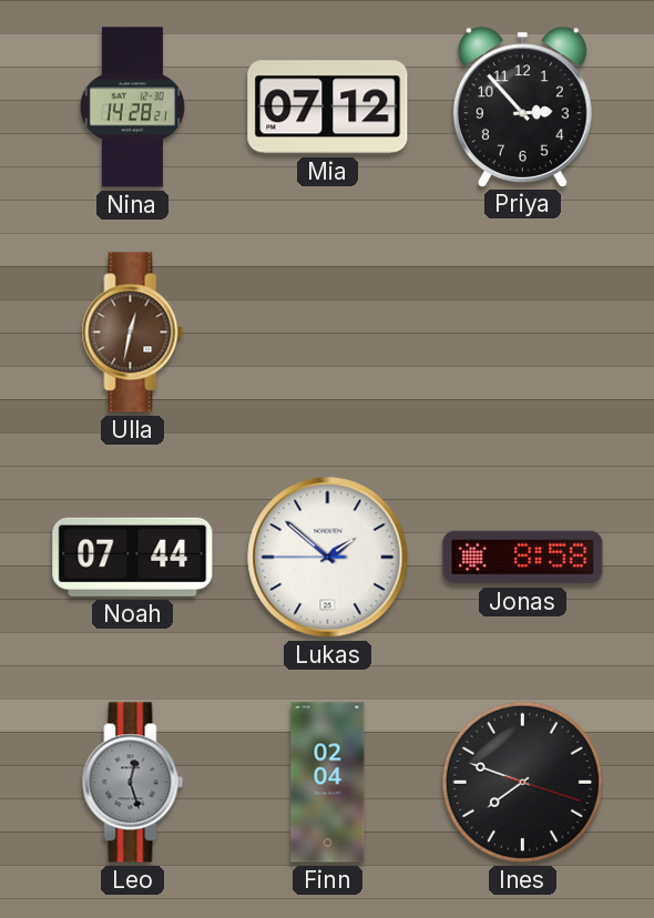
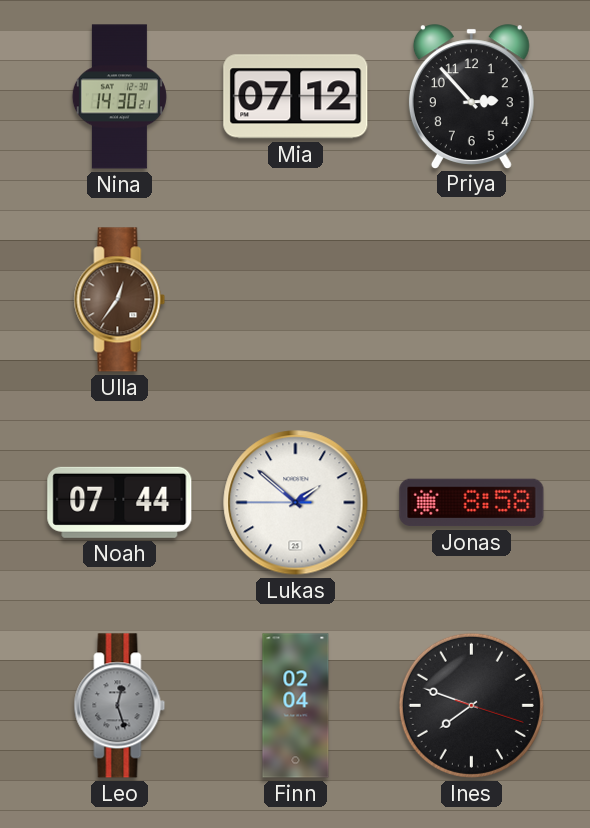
Nina: 14:28 -> 14:30 (119, 97)
Ulla: 12:32 -> 12:36 (120, 300)
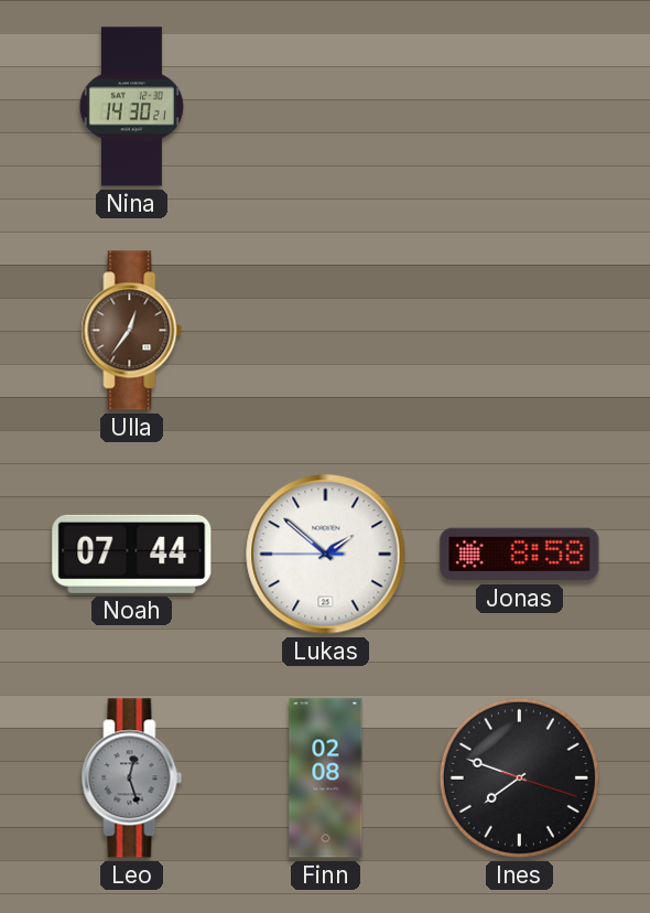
Mia: 07:12 -> none (296, 97)
Priya: 2:53 -> none (471, 96)
Finn: 02:04 -> 02:08 (326, 778)
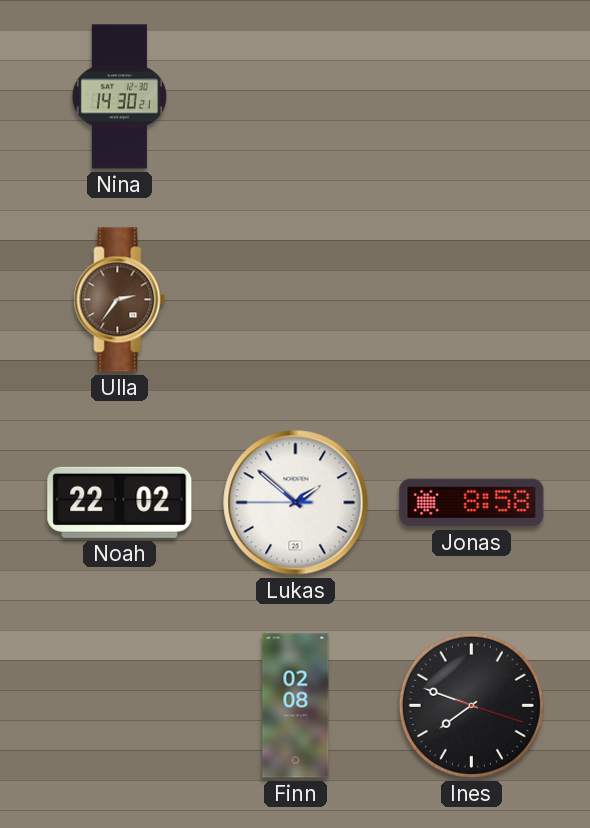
Ulla: 12:36 -> 2:36 (120, 300)
Noah: 07:44 -> 22:02 (120, 502)
Leo: 12:27 -> none (132, 778)
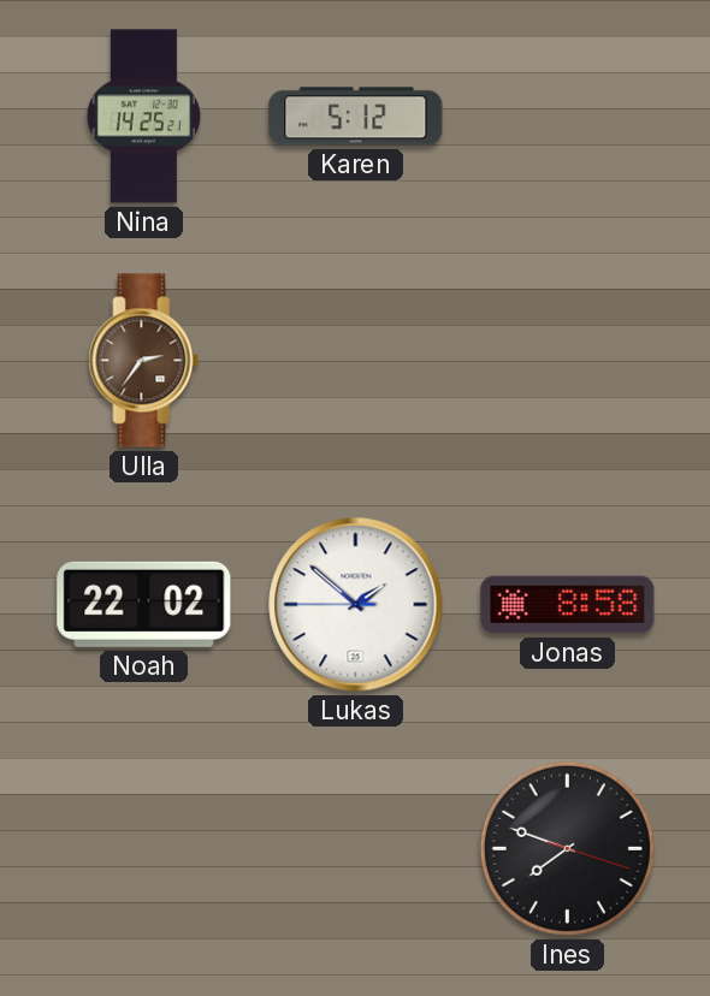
Nina: 14:30 -> 14:25 (143, 117)
Karen: none -> 5:12 (356, 117)
Finn: 02:08 -> none (296, 706)
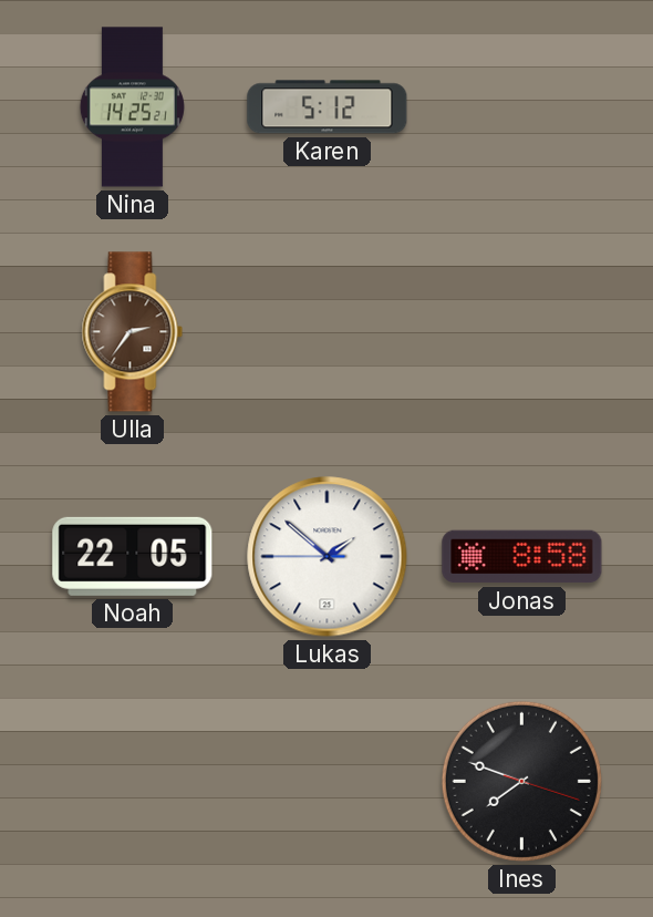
Noah: 22:02 -> 22:05 (133, 556)
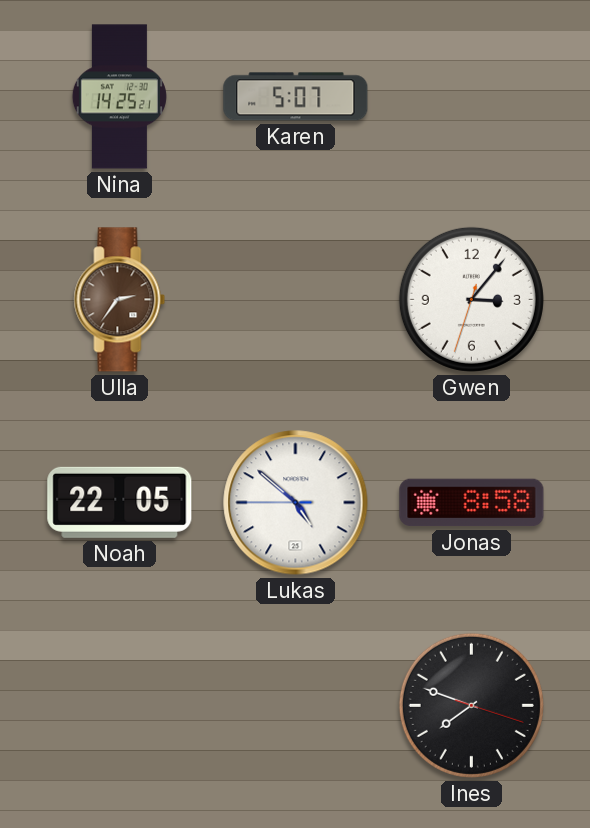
Karen: 5:12 -> 5:07 (296, 97)
Gwen: none -> 3:06 (471, 299)
Lukas: 1:51 -> 4:51 (296, 503)
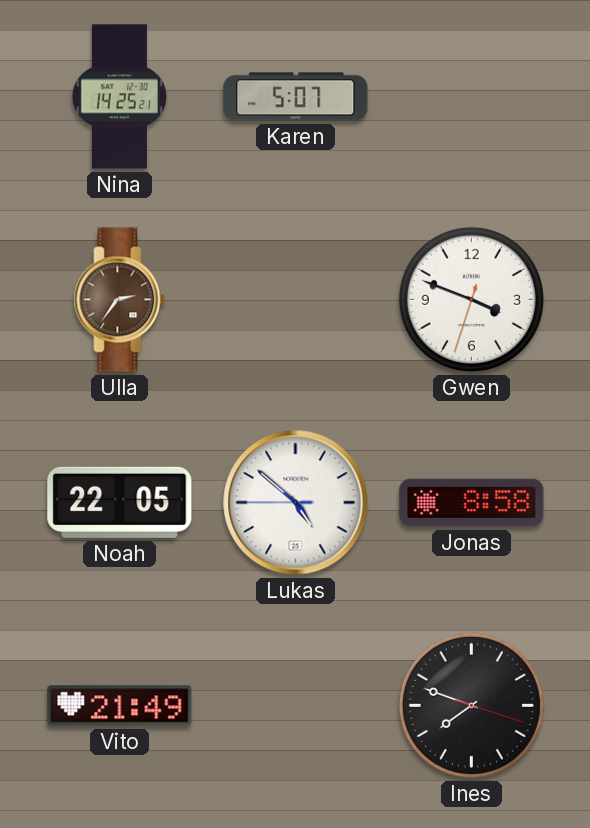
Gwen: 3:06 -> 3:48 (471, 299)
Vito: none -> 21:49 (120, 706)
